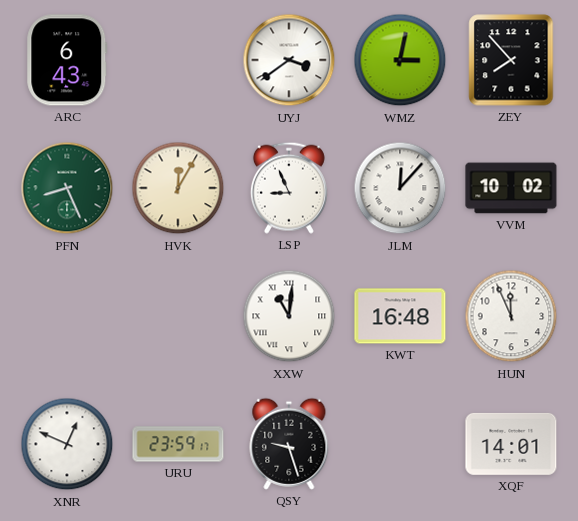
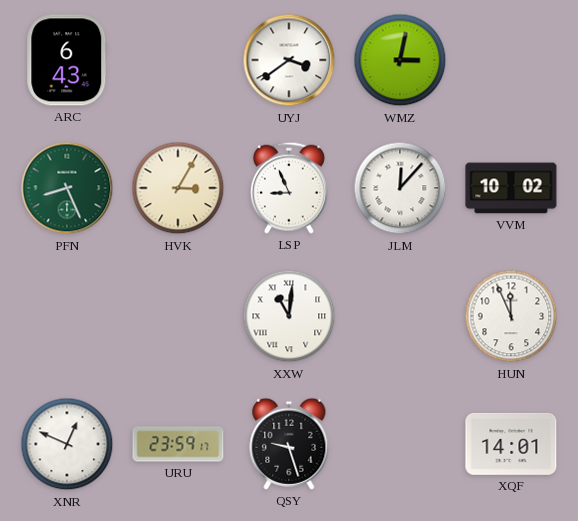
ZEY: 7:53 -> none (511, 60)
HVK: 12:05 -> 3:05 (178, 188)
KWT: 16:48 -> none (400, 316)
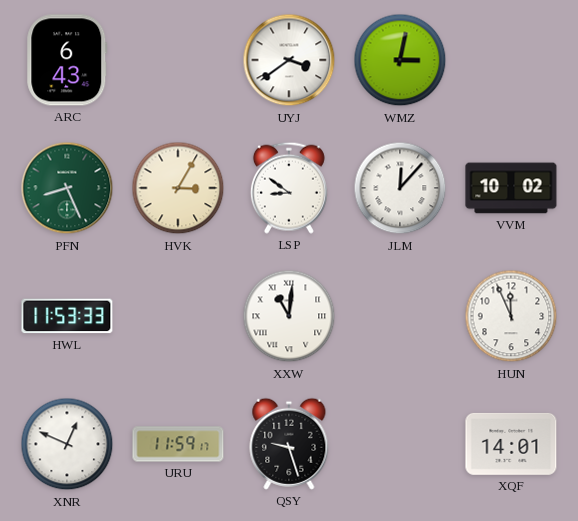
LSP: 8:56 -> 8:51 (289, 188)
HWL: none -> 11:53 (67, 316)
URU: 23:59 -> 11:59 (178, 444)
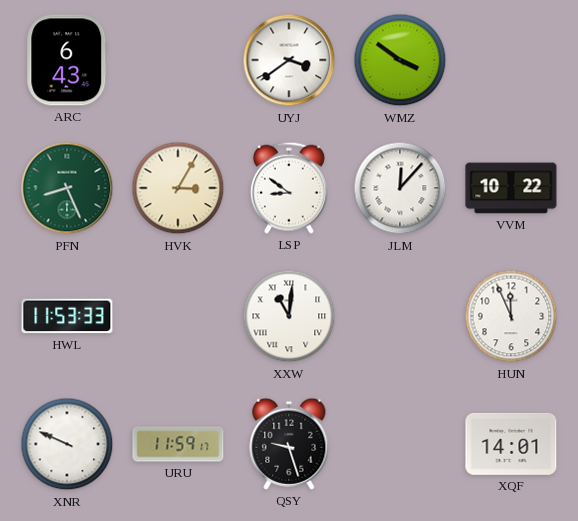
WMZ: 3:02 -> 3:51 (400, 60)
VVM: 10:02 -> 10:22 (511, 188)
XNR: 12:49 -> 9:49 (67, 444)
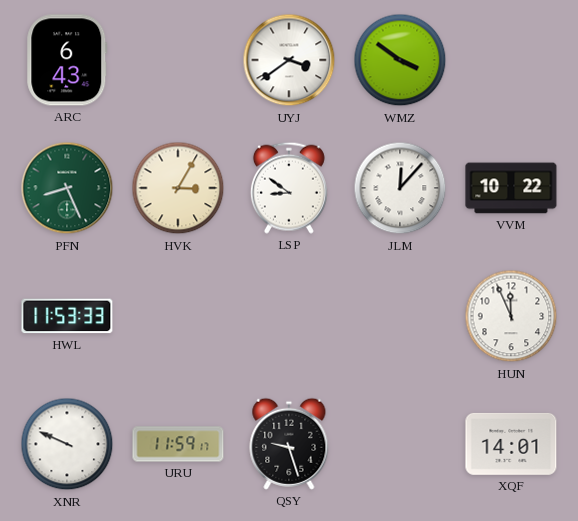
XXW: 11:01 -> none (289, 316)
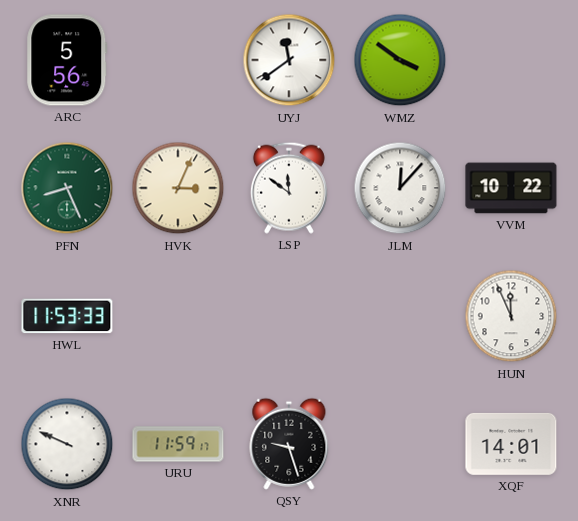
ARC: 6:43 -> 5:56 (67, 60)
UYJ: 3:39 -> 11:39 (289, 60)
HVK: 3:05 -> 3:04 (178, 188)
LSP: 8:51 -> 11:51 (289, 188)
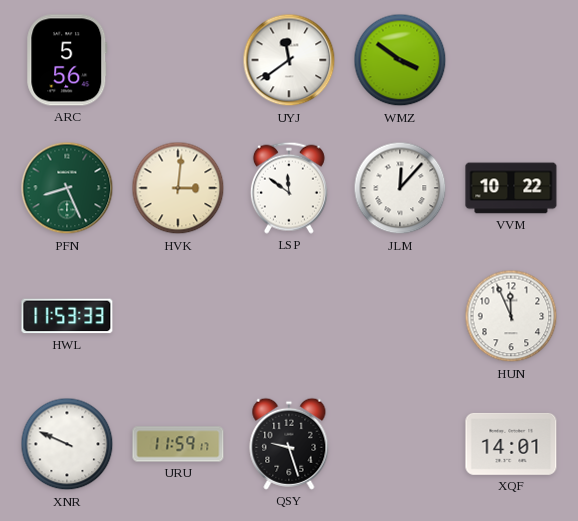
HVK: 3:04 -> 3:01 (178, 188)
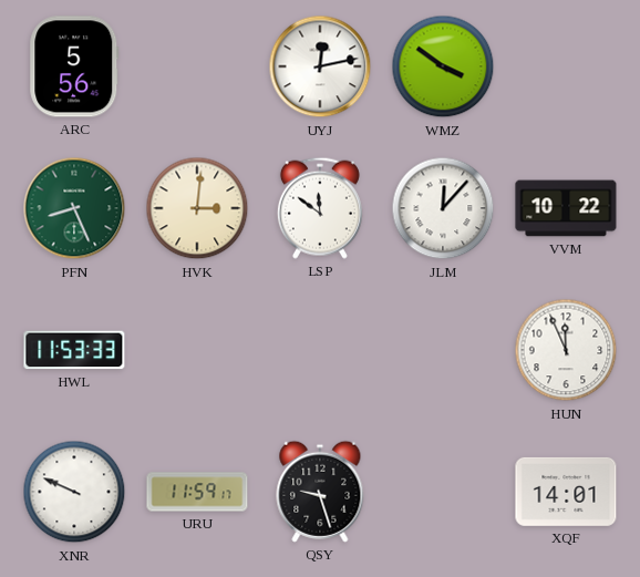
UYJ: 11:39 -> 12:13 (320, 66)
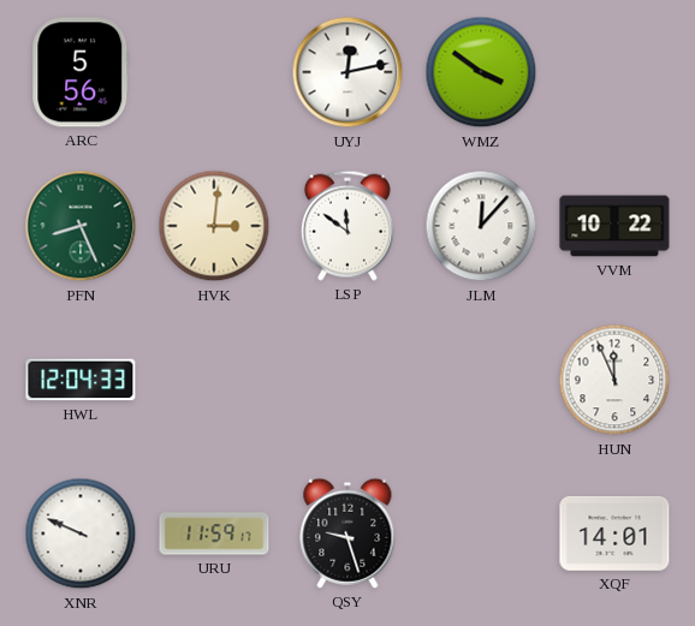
HWL: 11:53 -> 12:04 (81, 380)
